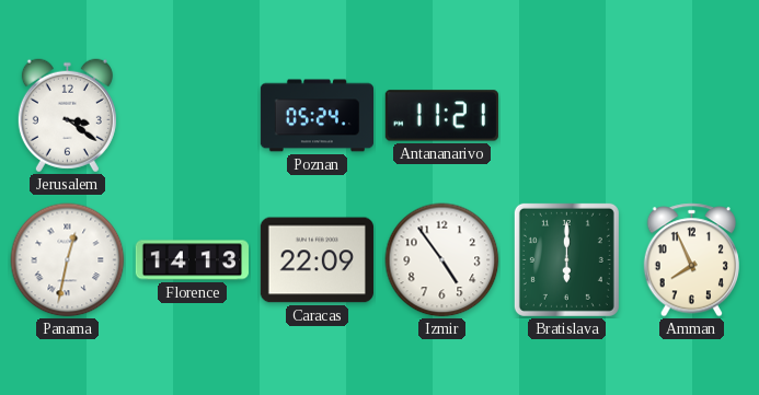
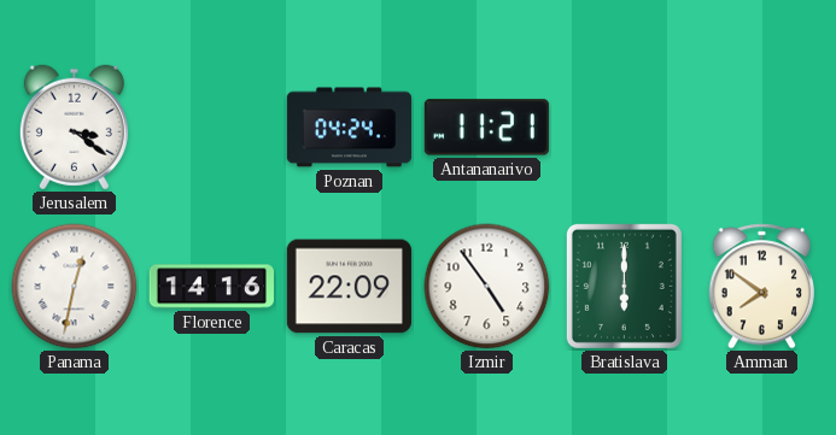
Poznan: 05:24 -> 04:24 (349, 128)
Florence: 14:13 -> 14:16 (211, 287)
Amman: 7:56 -> 7:51 (761, 287)
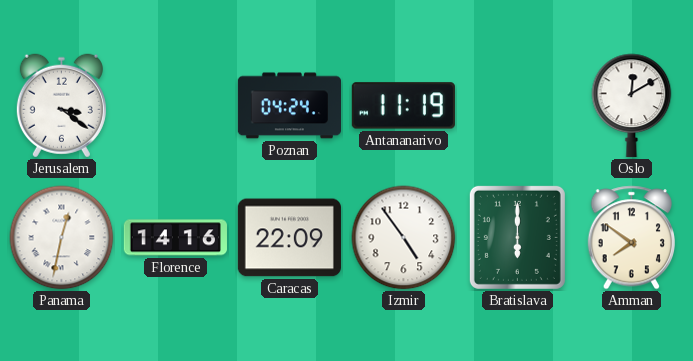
Antananarivo: 11:21 -> 11:19 (403, 106)
Oslo: none -> 12:10 (632, 105)
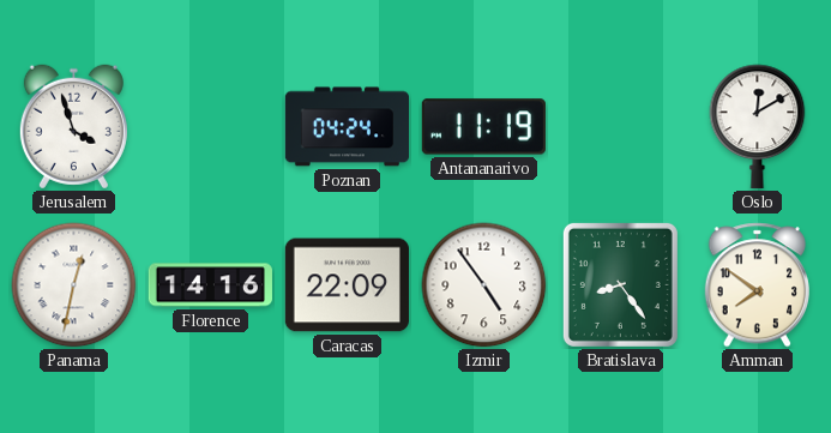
Jerusalem: 3:21 -> 3:57 (73, 127)
Bratislava: 6:00 -> 8:24 (620, 284)
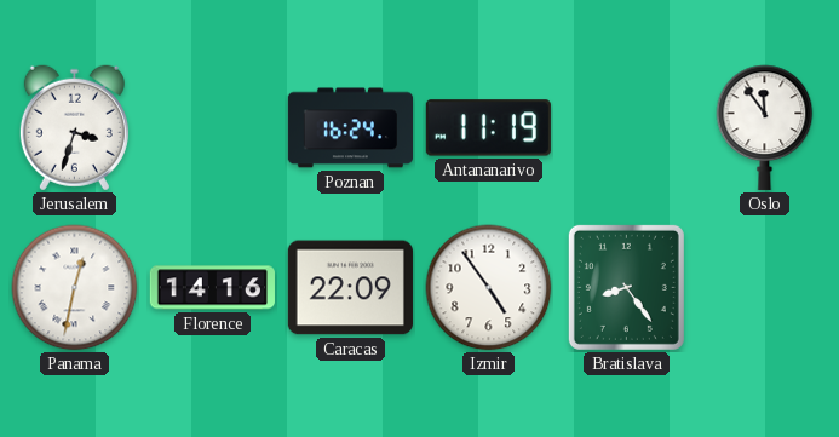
Jerusalem: 3:57 -> 3:33 (74, 128)
Poznan: 04:24 -> 16:24 (350, 128)
Oslo: 12:10 -> 11:54 (765, 127)
Amman: 7:51 -> none (757, 285)
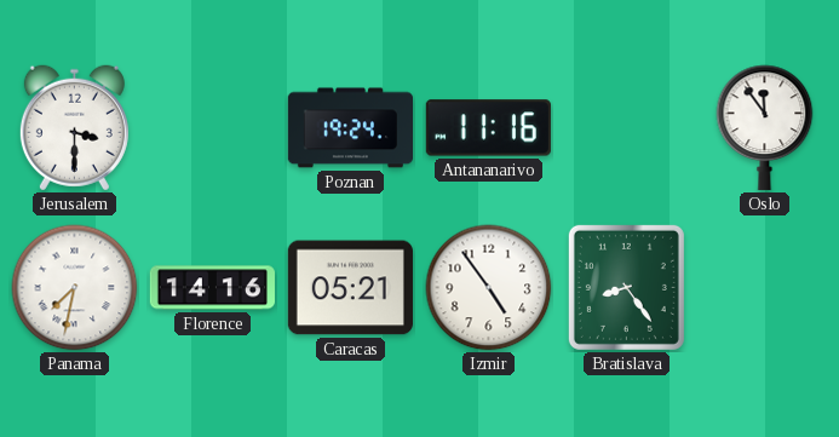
Jerusalem: 3:33 -> 3:30 (74, 128)
Poznan: 16:24 -> 19:24 (350, 128)
Antananarivo: 11:19 -> 11:16 (488, 128)
Panama: 12:32 -> 7:32 (75, 288)
Caracas: 22:09 -> 05:21 (350, 288)
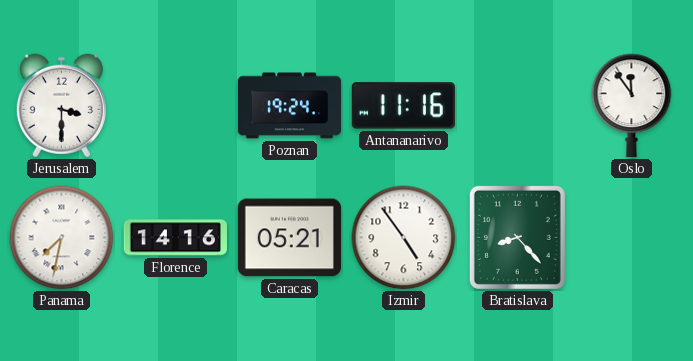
Bratislava: 8:24 -> 8:23 (517, 237)
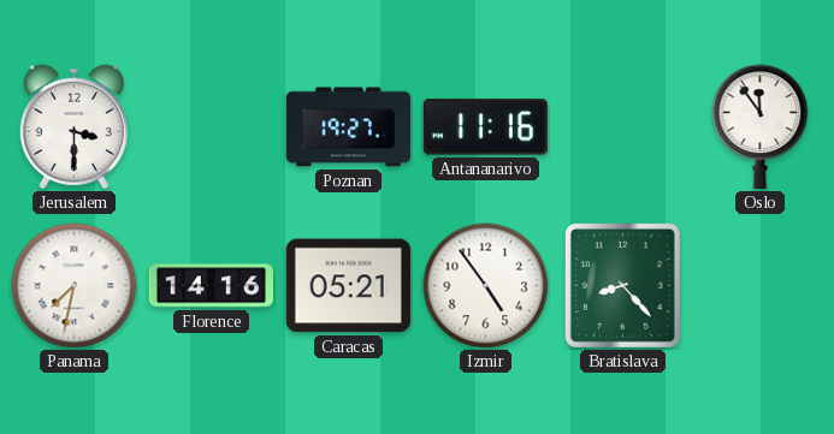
Poznan: 19:24 -> 19:27 (348, 127)
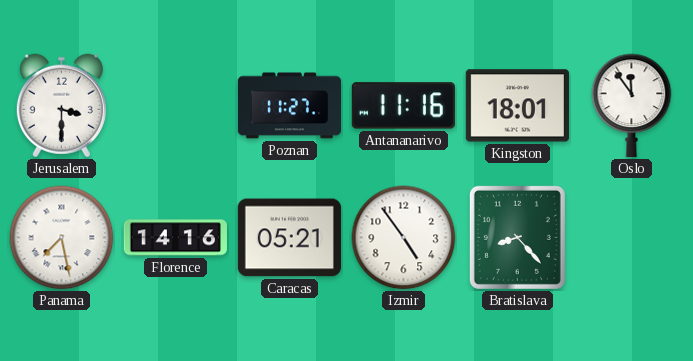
Poznan: 19:27 -> 11:27 (289, 106)
Kingston: none -> 18:01 (517, 106)
Panama: 7:32 -> 7:28 (62, 238)
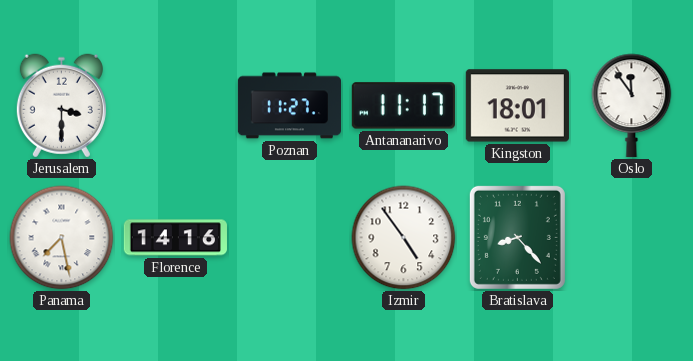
Antananarivo: 11:16 -> 11:17 (403, 106)
Caracas: 05:21 -> none (289, 238)
